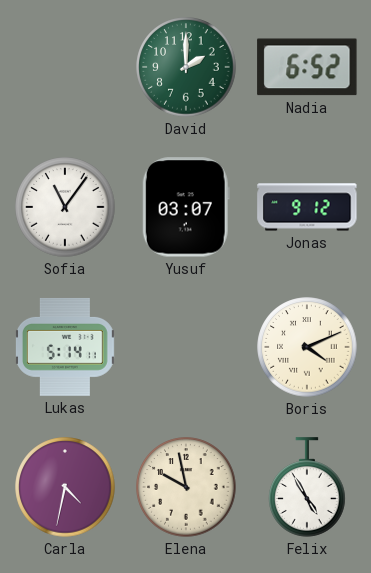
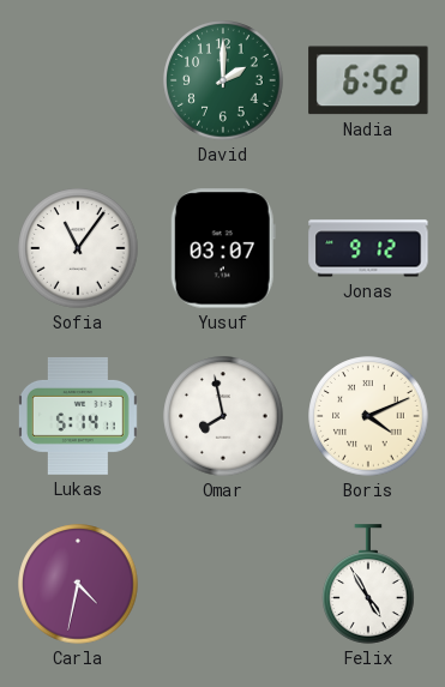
Omar: none -> 7:58 (223, 416)
Elena: 9:58 -> none (186, 487)
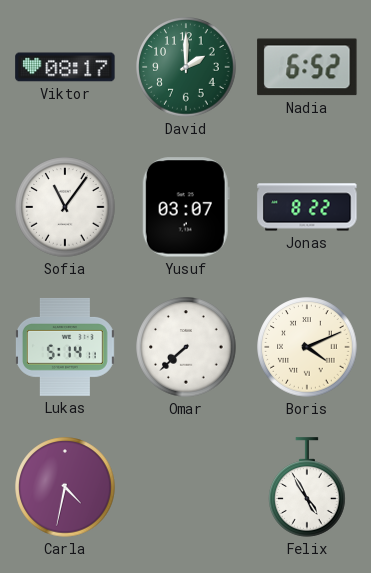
Viktor: none -> 08:17 (65, 67)
Jonas: 9:12 -> 8:22 (307, 207)
Omar: 7:58 -> 7:38 (186, 347)
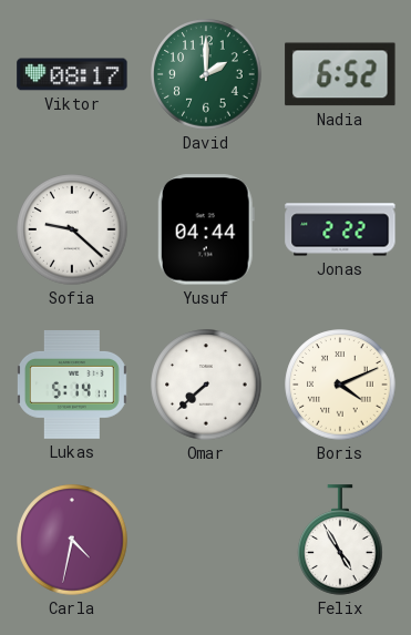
Sofia: 11:06 -> 9:22 (72, 229)
Yusuf: 03:07 -> 04:44 (206, 229)
Jonas: 8:22 -> 2:22 (340, 229)
